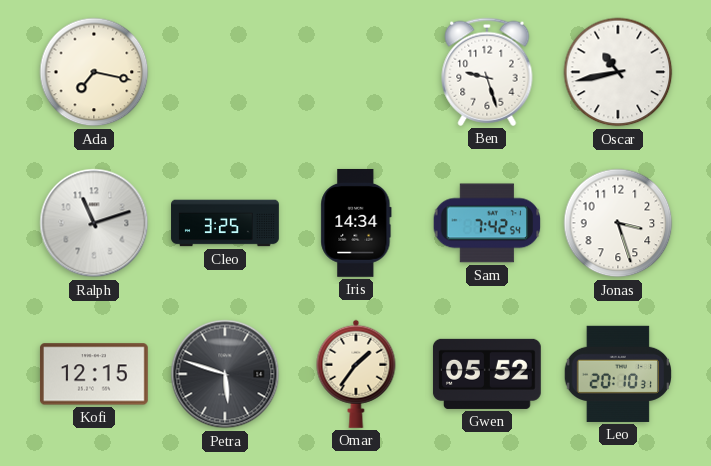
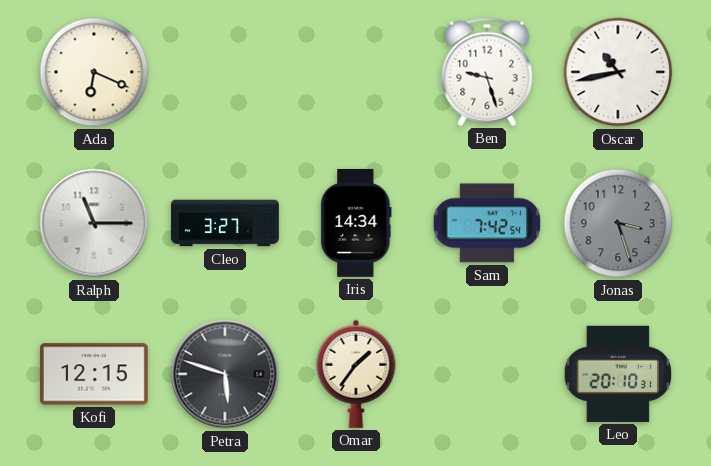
Ada: 7:17 -> 6:19 (94, 72)
Ralph: 11:12 -> 11:15 (94, 223)
Cleo: 3:25 -> 3:27 (225, 223)
Jonas dial: white -> grey (618, 223)
Gwen: 05:52 -> none (487, 374)
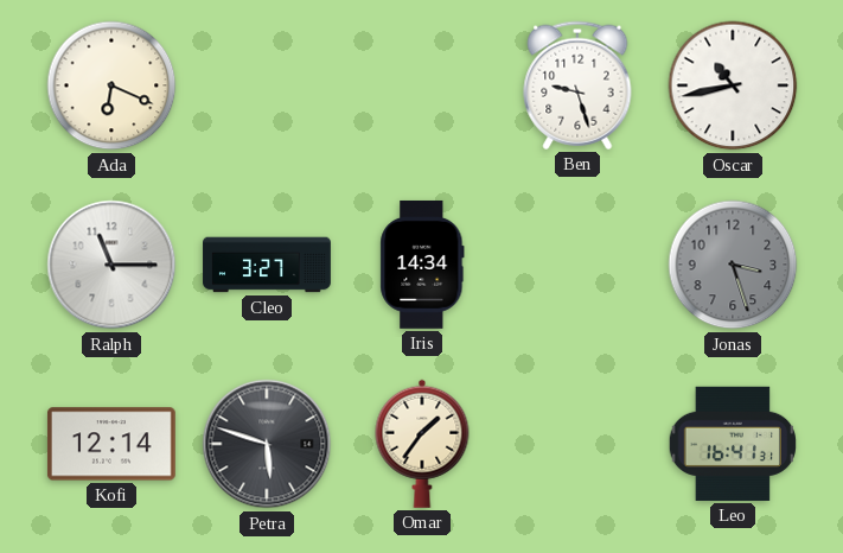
Sam: 7:42 -> none (487, 223)
Kofi: 12:15 -> 12:14 (111, 444)
Leo: 20:10 -> 16:41 (732, 444)
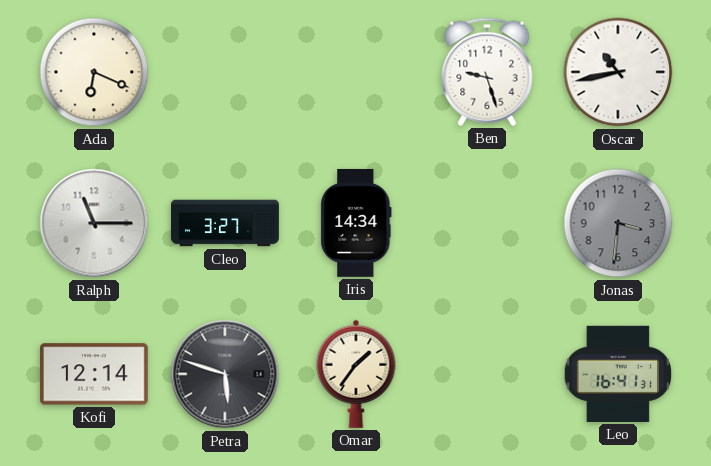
Jonas: 3:27 -> 3:31 (618, 223)
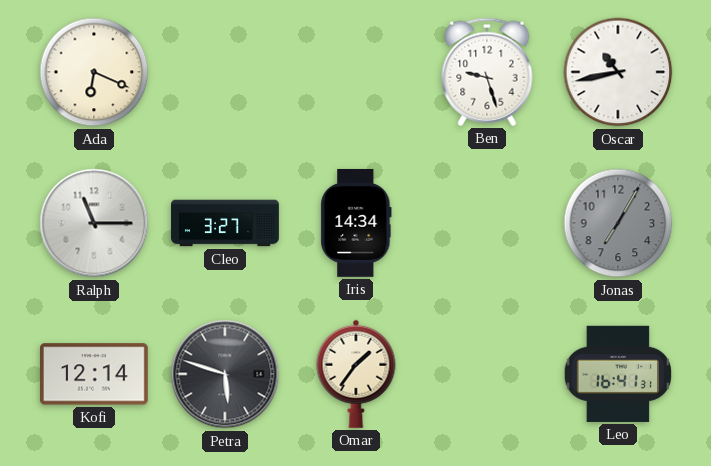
Jonas: 3:31 -> 7:05 (618, 223)
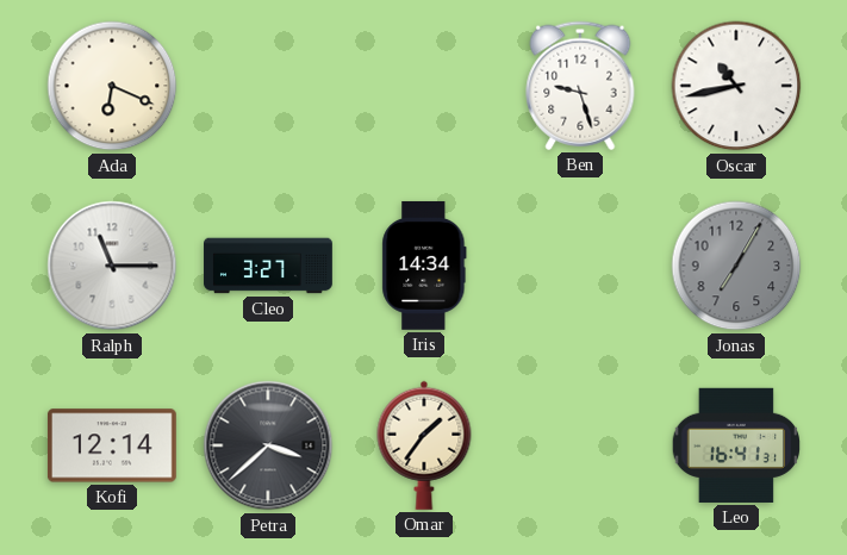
Petra: 5:48 -> 3:38 (268, 445)
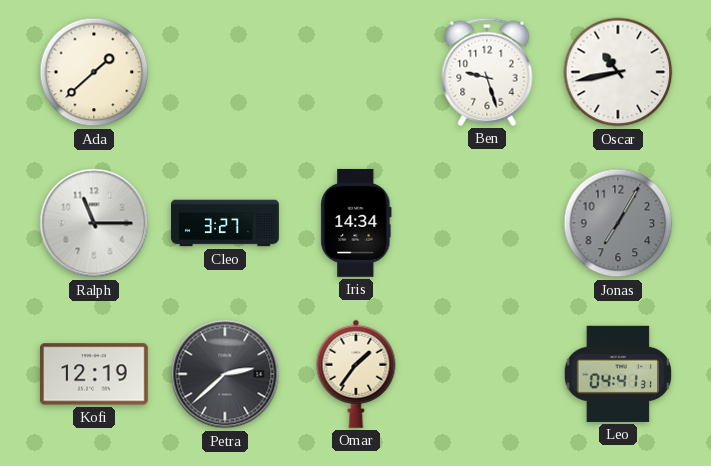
Ada: 6:19 -> 1:38 (94, 72)
Kofi: 12:14 -> 12:19 (94, 374)
Petra: 3:38 -> 2:38 (225, 374)
Leo: 16:41 -> 04:41 (617, 374)
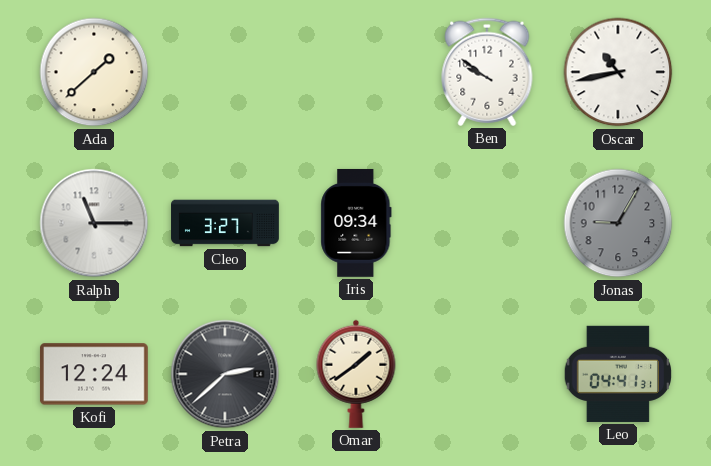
Ben: 9:27 -> 9:51 (487, 72)
Iris: 14:34 -> 09:34 (356, 223)
Jonas: 7:05 -> 9:05 (618, 223)
Kofi: 12:19 -> 12:24 (94, 374)
Omar: 1:36 -> 1:39 (356, 374)
